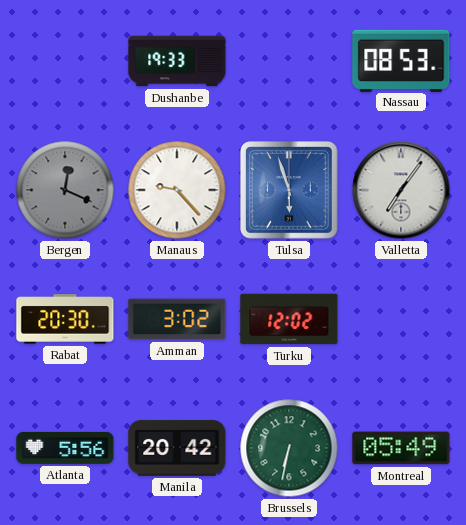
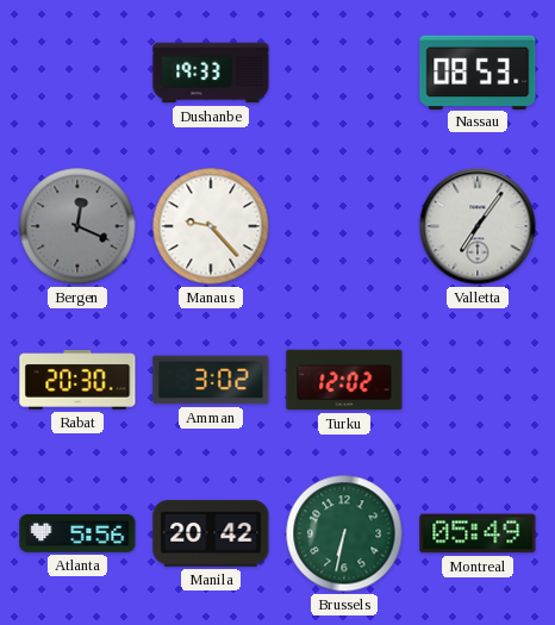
Tulsa: 5:57 -> none (290, 191)
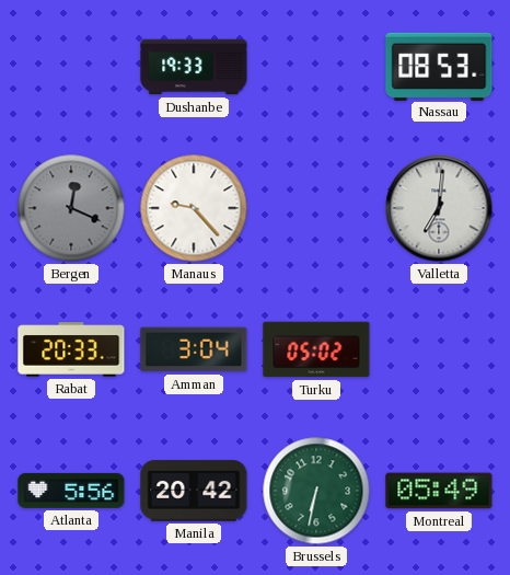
Valletta: 7:06 -> 7:01 (439, 208)
Rabat: 20:30 -> 20:33 (71, 349)
Amman: 3:02 -> 3:04 (194, 349)
Turku: 12:02 -> 05:02 (316, 349)
